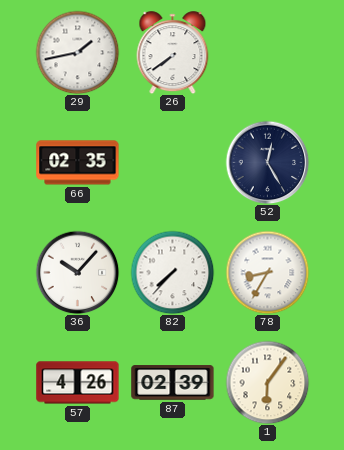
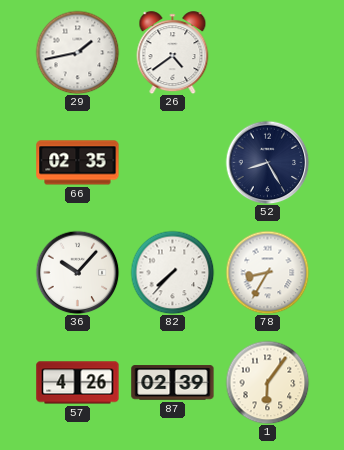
26: 7:39 -> 4:39 (173, 53)
52: 12:25 -> 8:25 (267, 162)
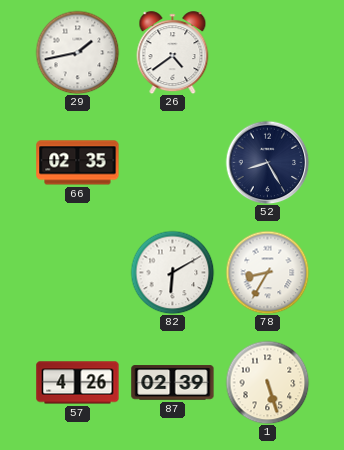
36: 10:07 -> none (77, 272)
82: 7:37 -> 6:10 (172, 272)
1: 6:06 -> 5:27 (267, 382)
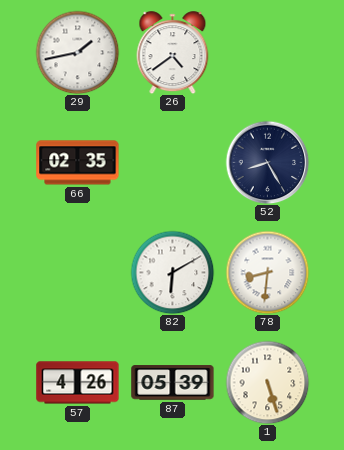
78: 8:35 -> 8:31 (267, 272)
87: 02:39 -> 05:39 (173, 383)
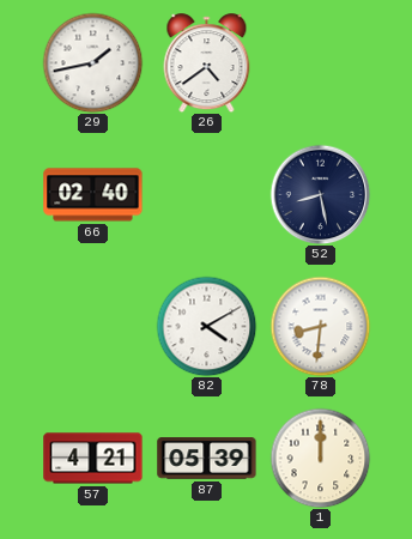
66: 02:35 -> 02:40 (93, 195)
52: 8:25 -> 8:28 (320, 194)
82: 6:10 -> 4:10 (206, 326)
57: 4:26 -> 4:21 (93, 459)
1: 5:27 -> 12:00 (320, 458)
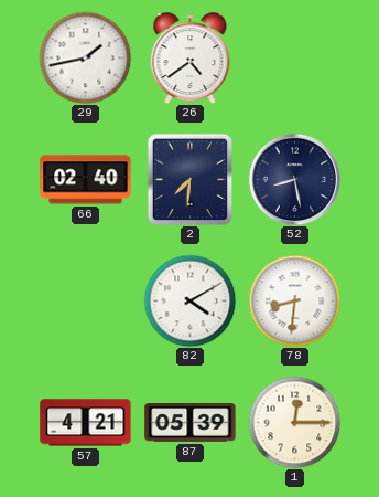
2: none -> 7:31 (191, 179)
1: 12:00 -> 12:15 (294, 422)
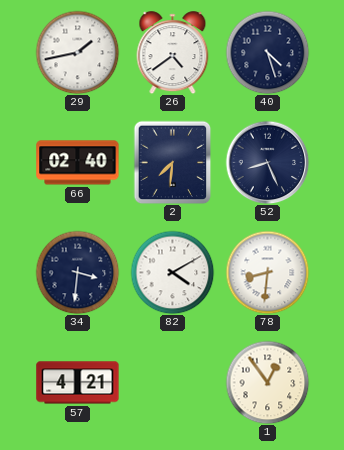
40: none -> 4:27 (267, 52)
52: 8:28 -> 8:26 (267, 162)
34: none -> 3:31 (77, 272)
87: 05:39 -> none (191, 423)
1: 12:15 -> 12:54 (267, 382)
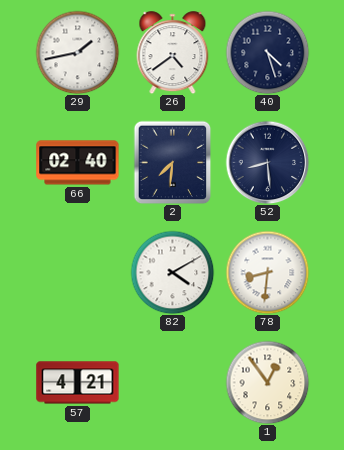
52: 8:26 -> 8:29 (267, 162)
34: 3:31 -> none (77, 272)
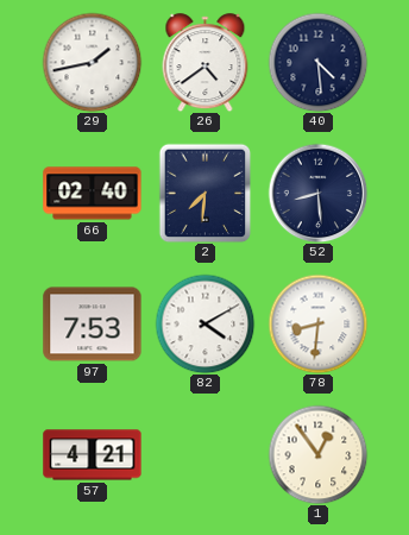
40: 4:27 -> 4:29 (317, 62)
97: none -> 7:53 (93, 325)
